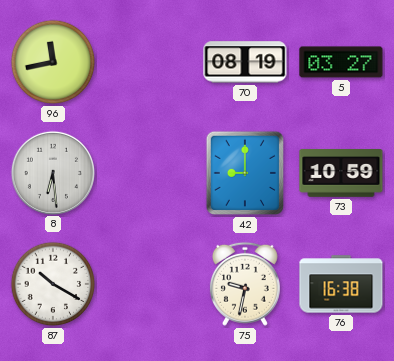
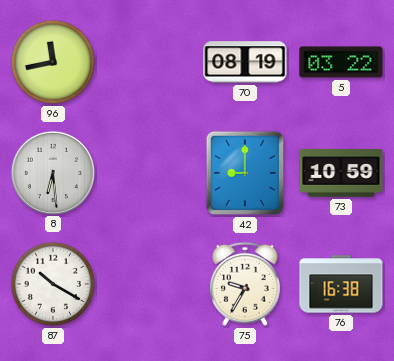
5: 03:27 -> 03:22 (341, 62)
75: 9:32 -> 9:35 (245, 284)
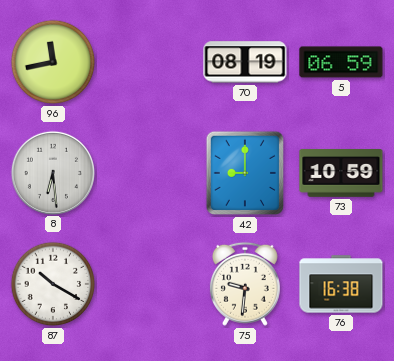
5: 03:22 -> 06:59 (341, 62)
75: 9:35 -> 9:31 (245, 284)
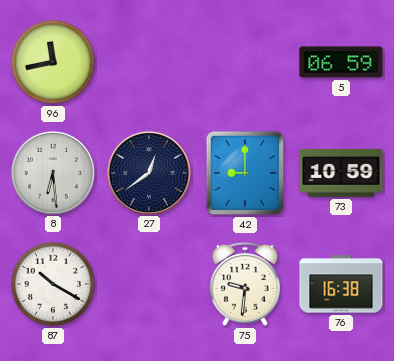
70: 08:19 -> none (245, 62)
27: none -> 12:39 (148, 172)
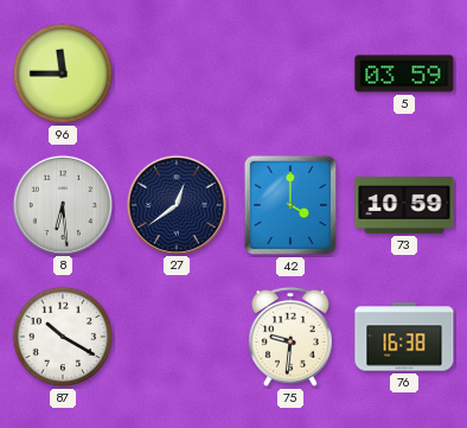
96: 11:43 -> 11:45 (63, 74)
5: 06:59 -> 03:59 (404, 74)
42: 9:00 -> 4:00 (289, 205)
